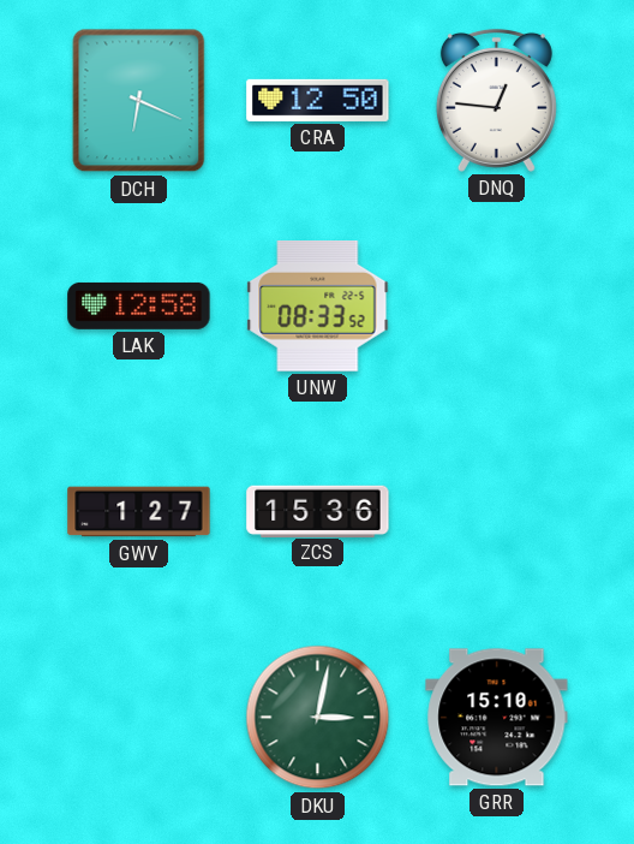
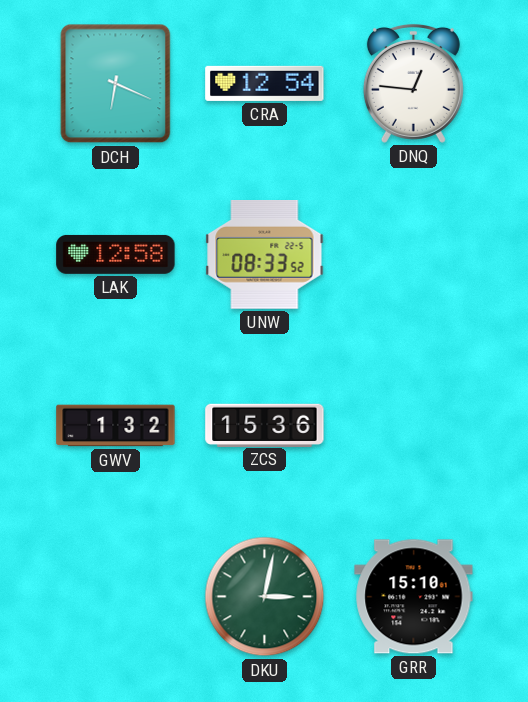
CRA: 12:50 -> 12:54 (265, 83)
GWV: 1:27 -> 1:32 (116, 426)
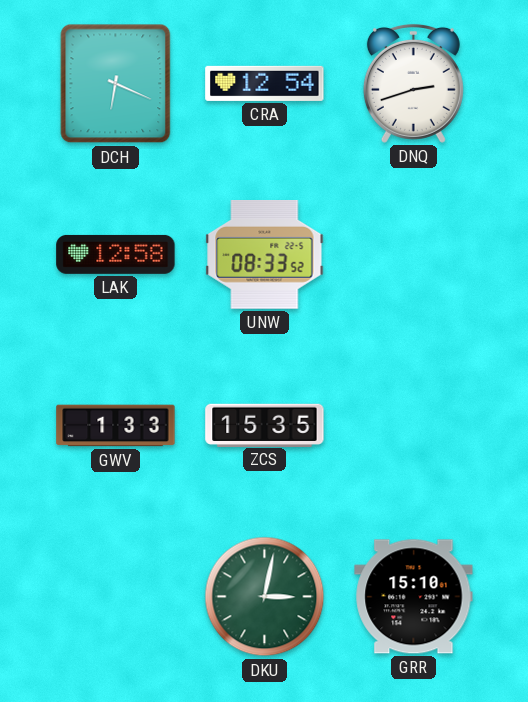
DNQ: 12:46 -> 2:42 (413, 83)
GWV: 1:32 -> 1:33 (116, 426)
ZCS: 15:36 -> 15:35 (265, 425)
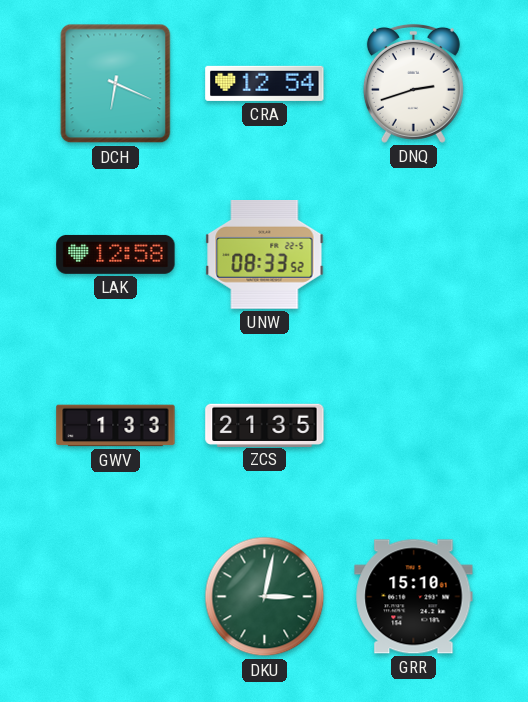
ZCS: 15:35 -> 21:35 (265, 425)
